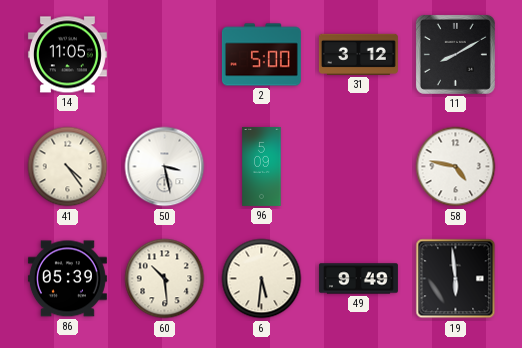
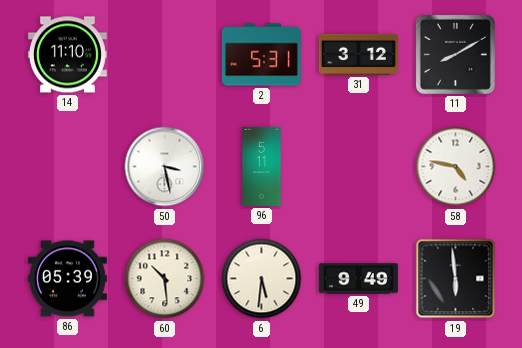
14: 11:05 -> 11:10 (67, 55)
2: 5:00 -> 5:31 (261, 55)
41: 4:24 -> none (68, 167)
96: 5:09 -> 5:11 (262, 166)
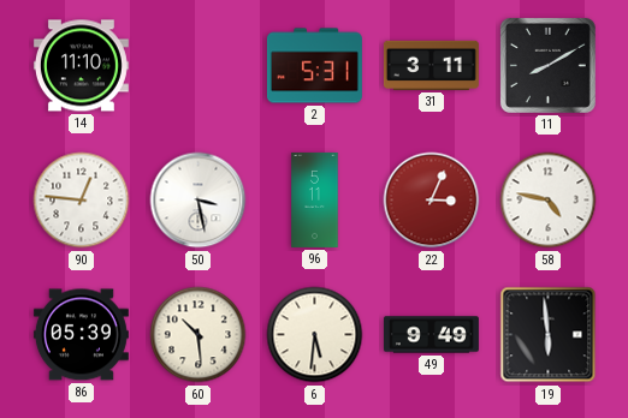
31: 3:12 -> 3:11 (431, 65)
90: none -> 12:46 (82, 201)
22: none -> 3:04 (432, 201)
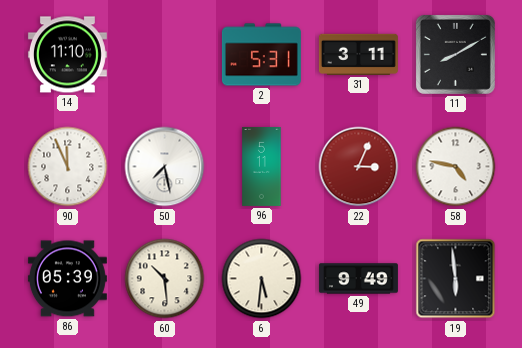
90: 12:46 -> 11:56 (68, 167)
50: 3:28 -> 7:28 (165, 167)
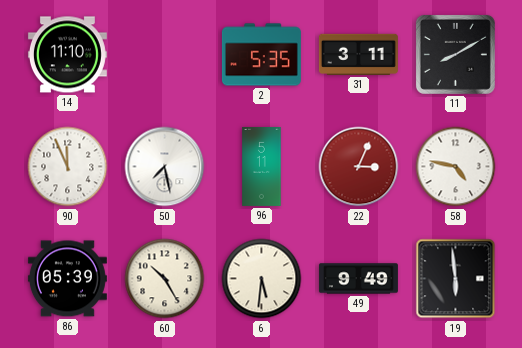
2: 5:31 -> 5:35 (261, 55)
60: 10:29 -> 10:25 (165, 279)
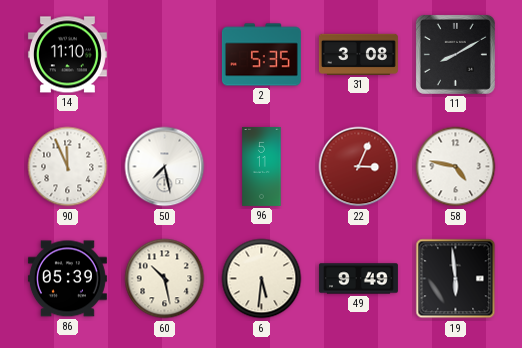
31: 3:11 -> 3:08 (358, 54)
60: 10:25 -> 10:28 (165, 279)
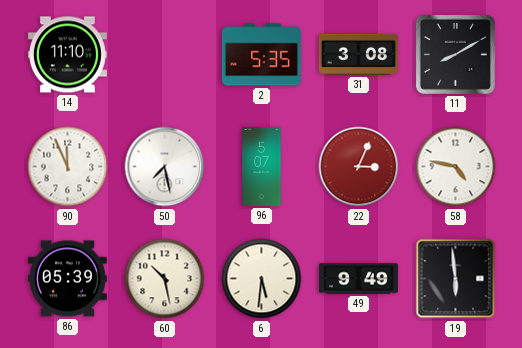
96: 5:11 -> 5:07 (262, 166)
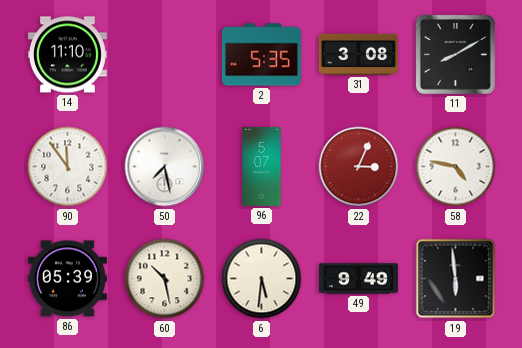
90: 11:56 -> 11:54 (68, 167)
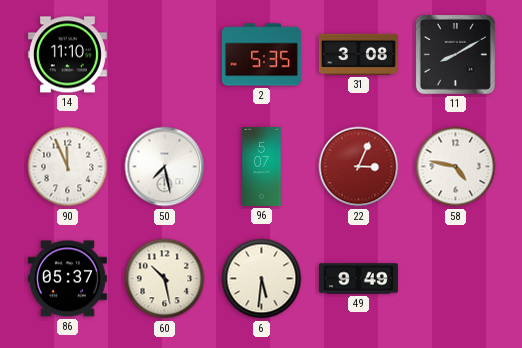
90: 11:54 -> 11:56 (68, 167)
86: 05:39 -> 05:37 (67, 279)
19: 5:59 -> none (456, 279)
